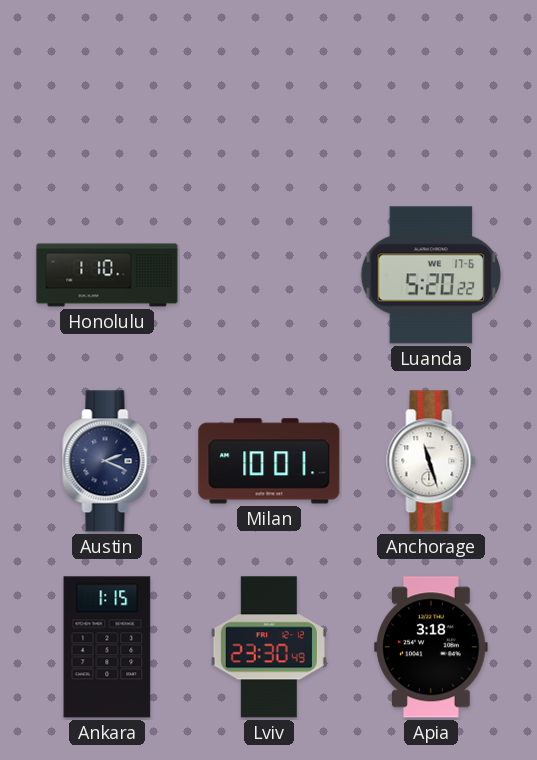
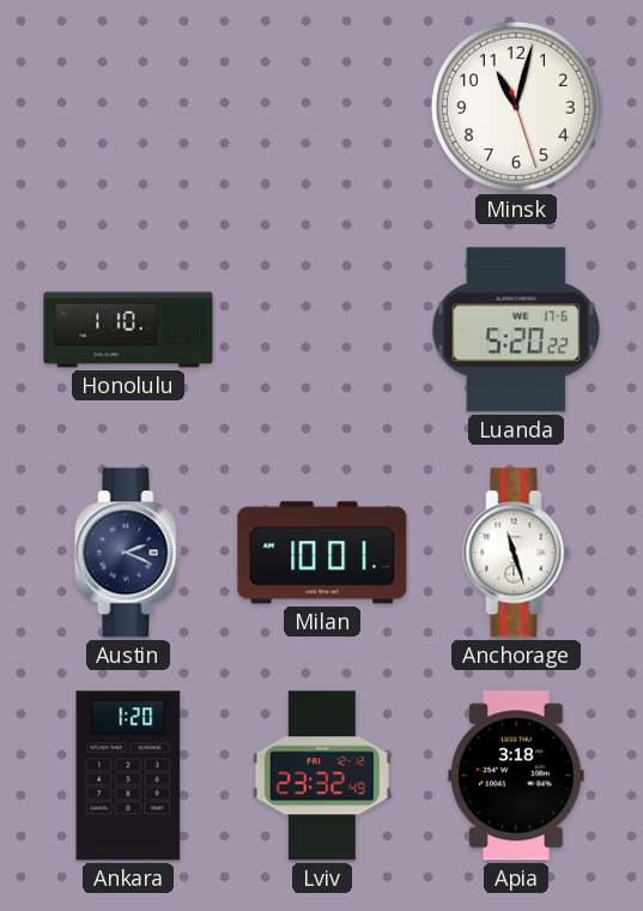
Minsk: none -> 11:02 (516, 107)
Ankara: 1:15 -> 1:20 (128, 776)
Lviv: 23:30 -> 23:32 (322, 776)
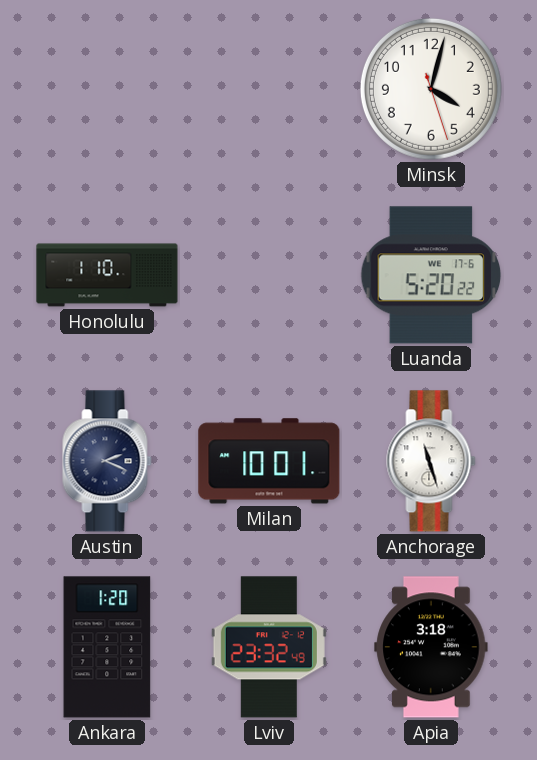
Minsk: 11:02 -> 4:02 (431, 89)
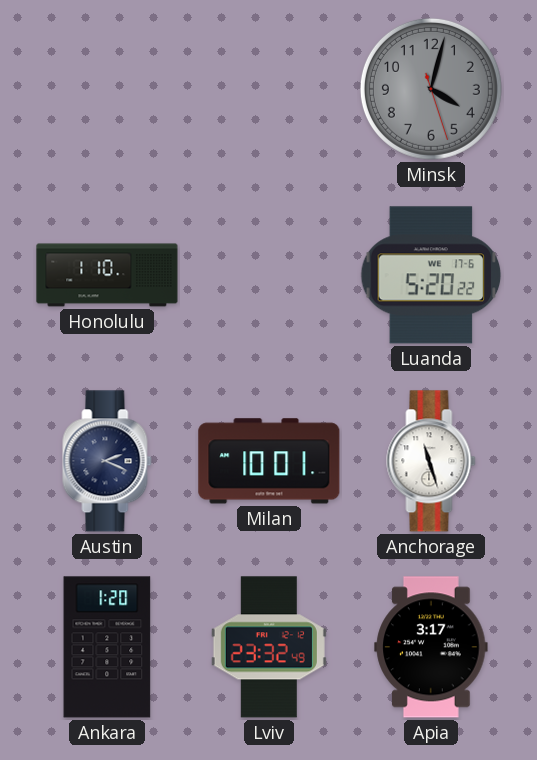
Minsk dial: white -> grey (431, 89)
Apia: 3:18 -> 3:17 (431, 647)
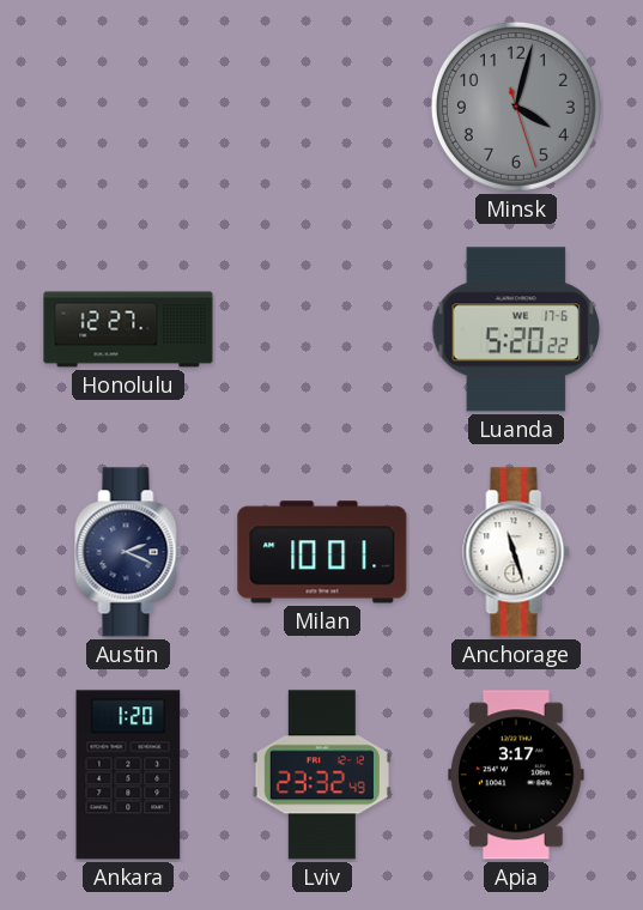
Honolulu: 1:10 -> 12:27 (128, 329)
